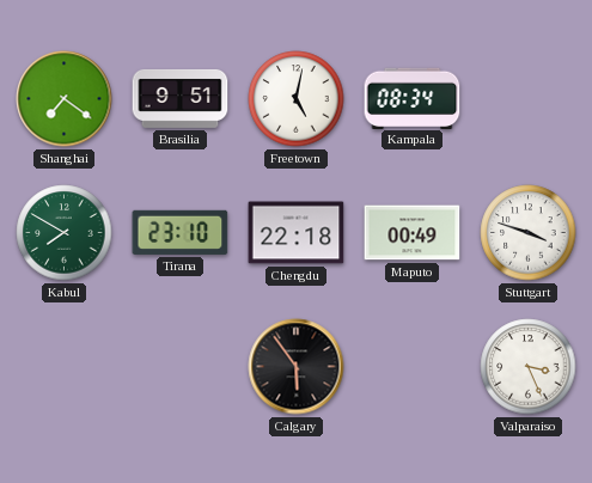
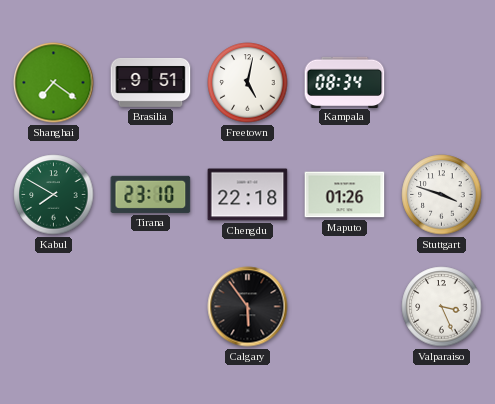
Maputo: 00:49 -> 01:26 (345, 195)
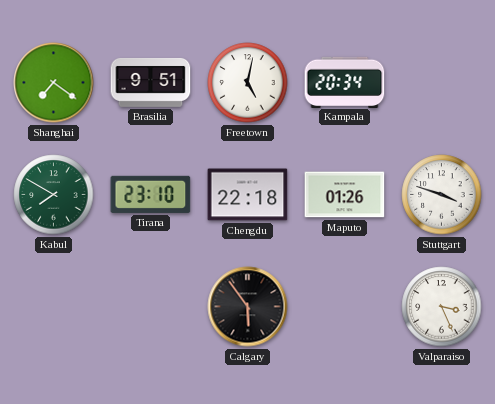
Kampala: 08:34 -> 20:34 (345, 82)
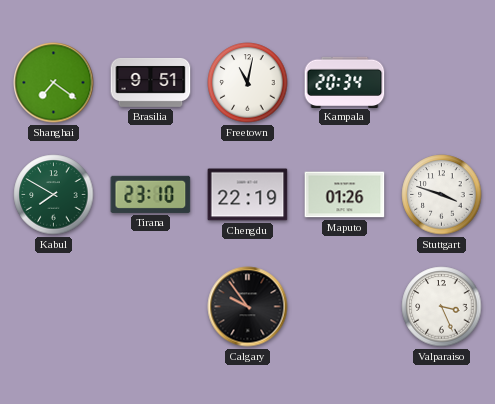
Freetown: 5:02 -> 11:02 (248, 83)
Chengdu: 22:18 -> 22:19 (248, 195)
Calgary: 5:54 -> 9:54 (248, 307)
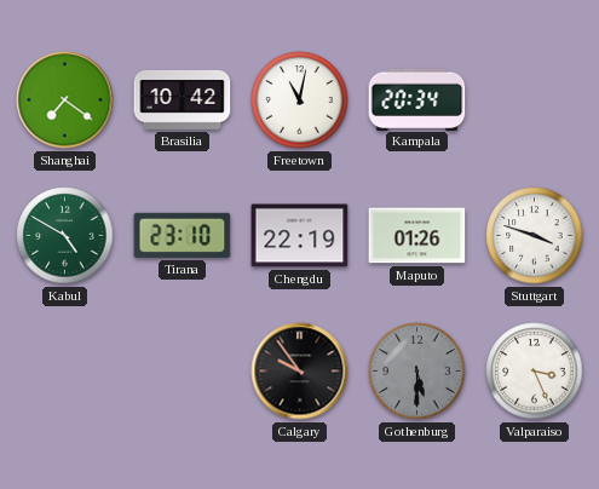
Brasilia: 9:51 -> 10:42 (183, 99)
Kabul: 7:50 -> 4:50 (65, 236)
Gothenburg: none -> 5:30 (417, 372)
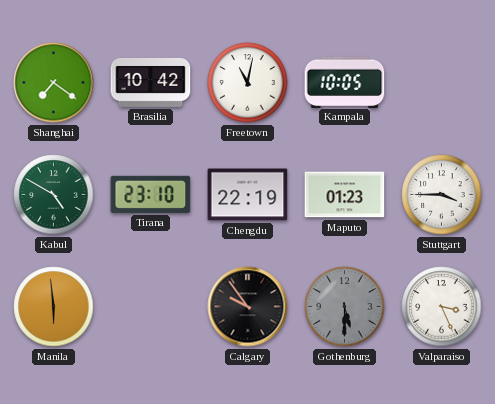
Kampala: 20:34 -> 10:05 (345, 82)
Maputo: 01:26 -> 01:23 (345, 195)
Stuttgart: 3:48 -> 3:45 (442, 195)
Manila: none -> 5:59 (54, 307)
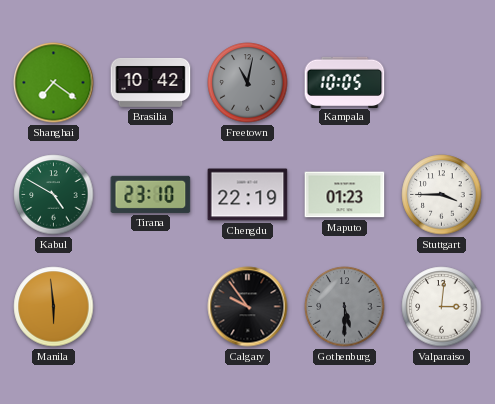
Freetown dial: white -> grey (248, 83)
Valparaiso: 3:26 -> 3:01 (442, 307)
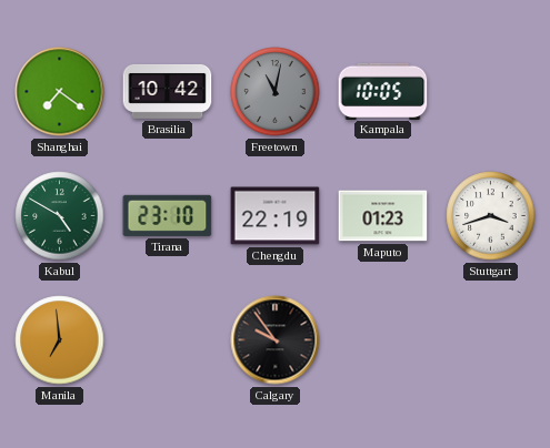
Stuttgart: 3:45 -> 3:42 (491, 216)
Manila: 5:59 -> 6:59 (60, 340)
Gothenburg: 5:30 -> none (345, 307)
Valparaiso: 3:01 -> none (442, 307)
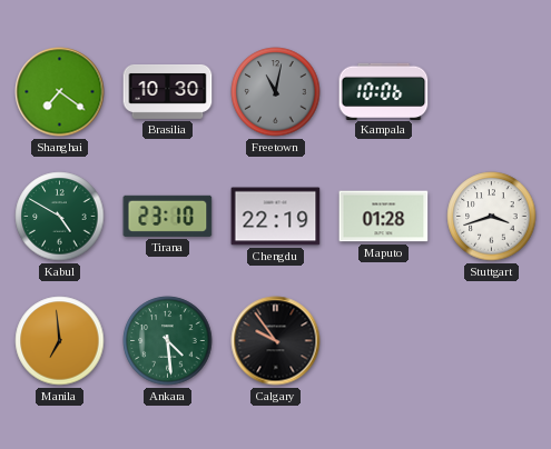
Brasilia: 10:42 -> 10:30 (168, 91)
Kampala: 10:05 -> 10:06 (384, 91)
Maputo: 01:23 -> 01:28 (384, 217)
Ankara: none -> 4:29 (168, 341)
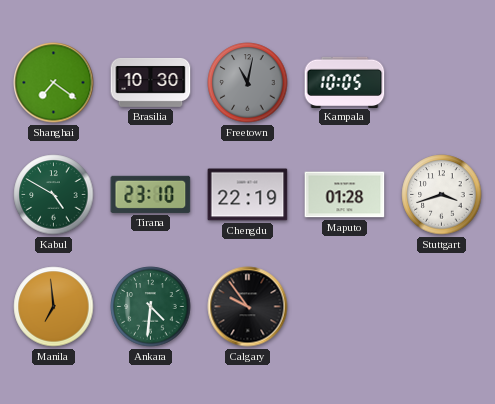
Kampala: 10:06 -> 10:05 (345, 82)
Ankara: 4:29 -> 4:31 (151, 307)
